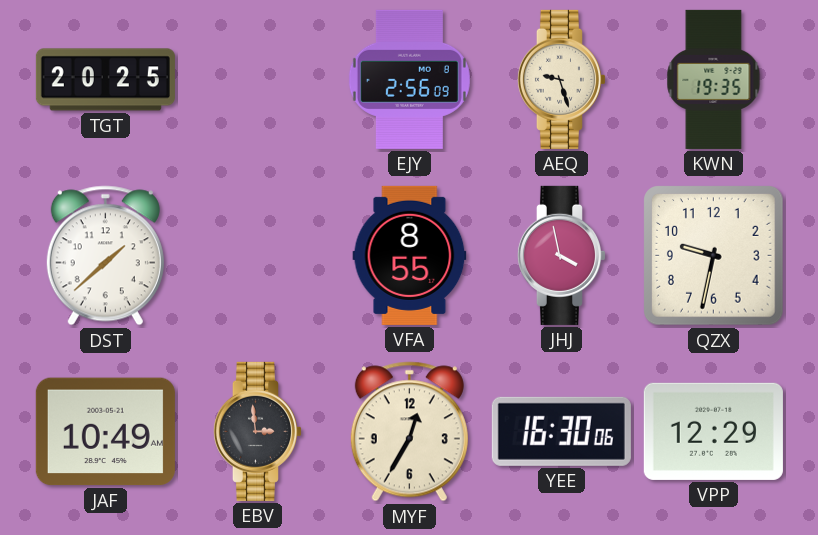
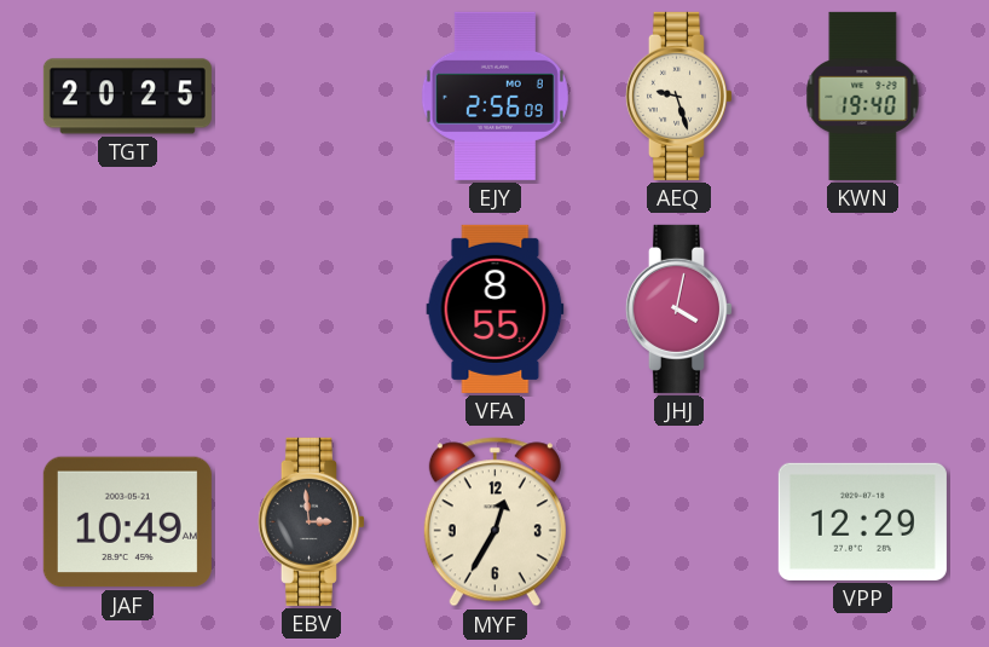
KWN: 19:35 -> 19:40 (863, 96)
DST: 1:38 -> none (105, 256)
JHJ: 3:58 -> 4:02 (678, 308)
QZX: 9:32 -> none (714, 256)
YEE: 16:30 -> none (561, 431)
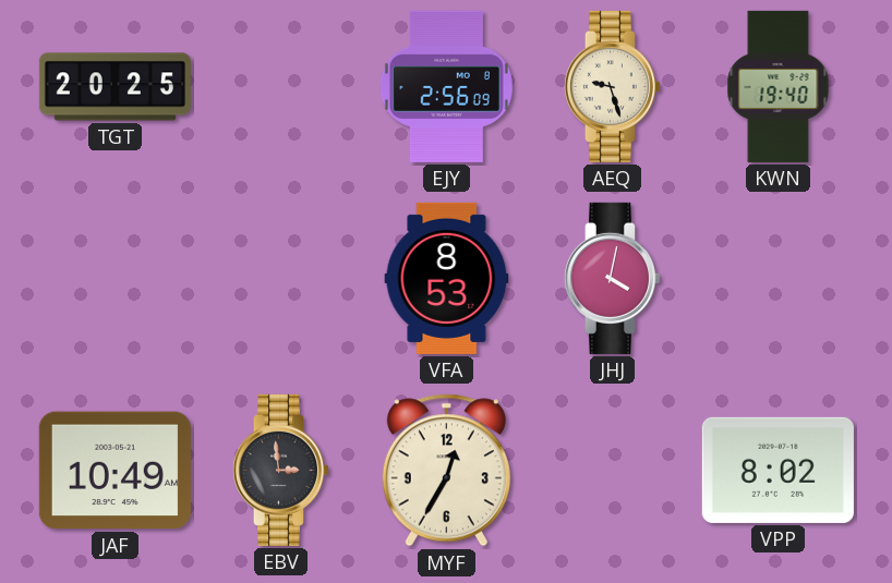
VFA: 8:55 -> 8:53 (447, 278)
VPP: 12:29 -> 8:02 (778, 470)
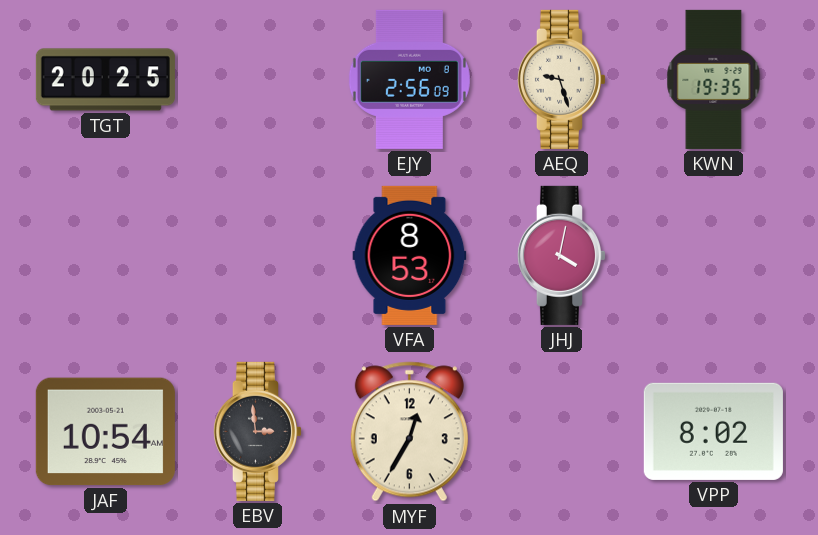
KWN: 19:40 -> 19:35 (714, 79)
JAF: 10:49 -> 10:54 (105, 432)
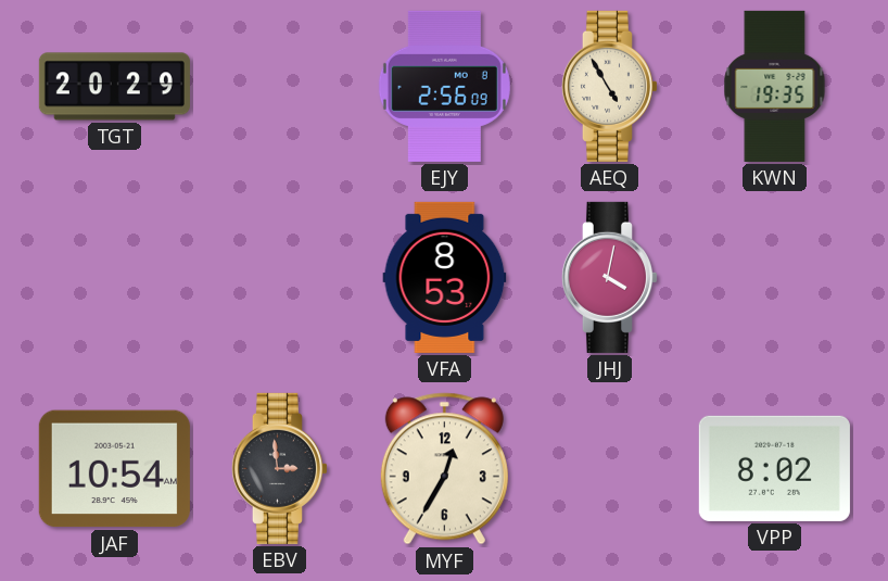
TGT: 20:25 -> 20:29 (114, 87)
AEQ: 9:27 -> 4:55 (609, 86)
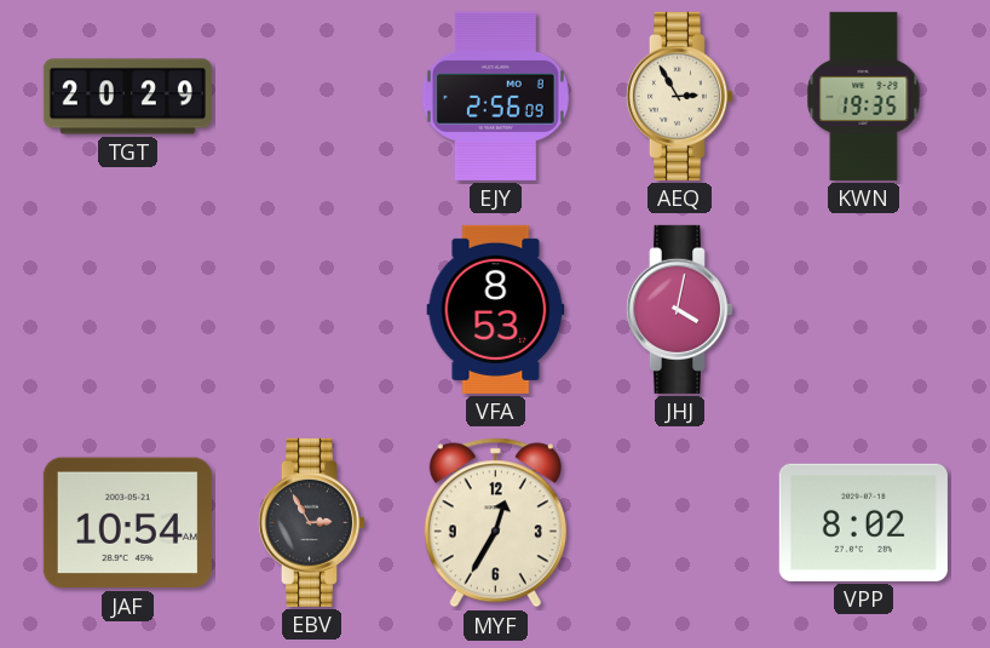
AEQ: 4:55 -> 2:55 (679, 96)
EBV: 2:59 -> 2:55 (311, 522)
